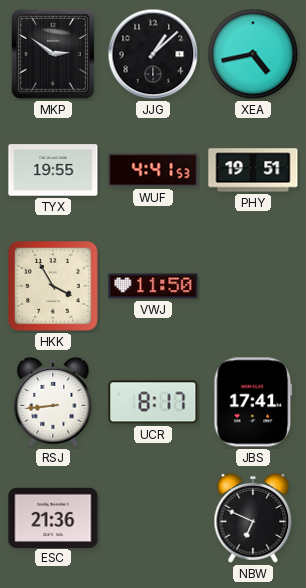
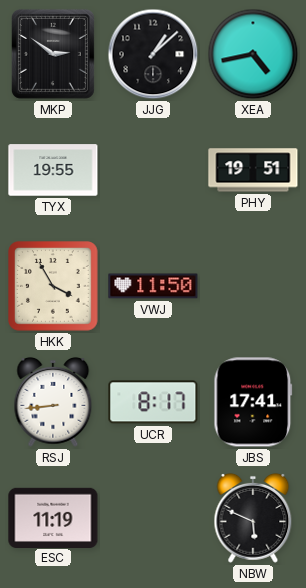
WUF: 4:41 -> none (153, 170)
ESC: 21:36 -> 11:19 (53, 517)
NBW: 6:49 -> 5:49 (253, 518)
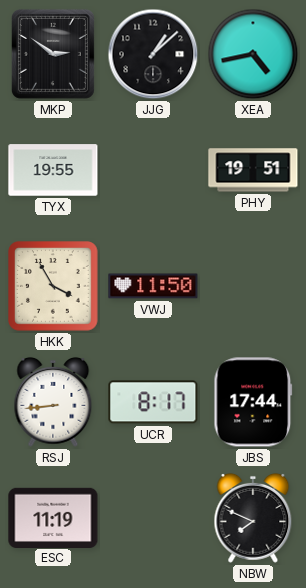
JBS: 17:41 -> 17:44 (253, 402)
NBW: 5:49 -> 7:49 (253, 518)
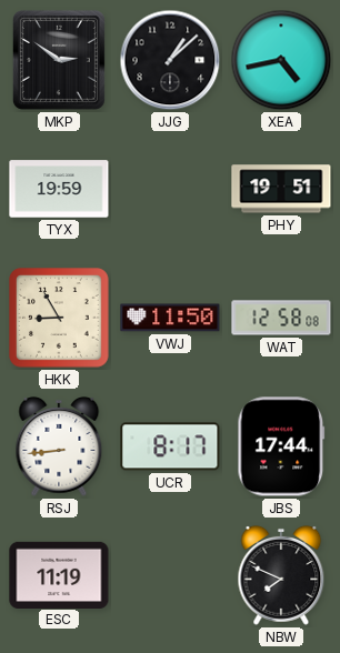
TYX: 19:55 -> 19:59 (59, 189)
HKK: 3:55 -> 8:55 (59, 318)
WAT: none -> 12:58 (281, 318)
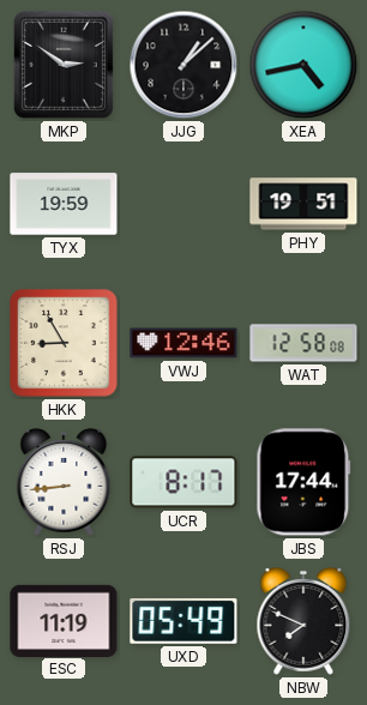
VWJ: 11:50 -> 12:46 (183, 343)
UXD: none -> 05:49 (183, 621)
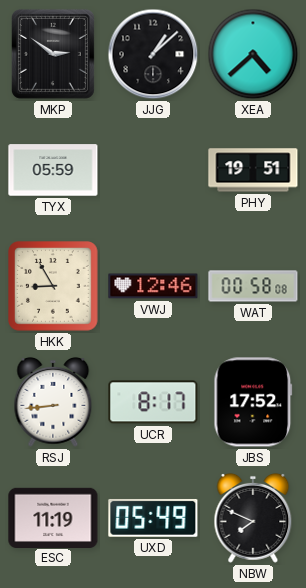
XEA: 4:43 -> 4:38 (253, 54)
TYX: 19:59 -> 05:59 (53, 170)
WAT: 12:58 -> 00:58 (253, 286)
JBS: 17:44 -> 17:52 (253, 402)
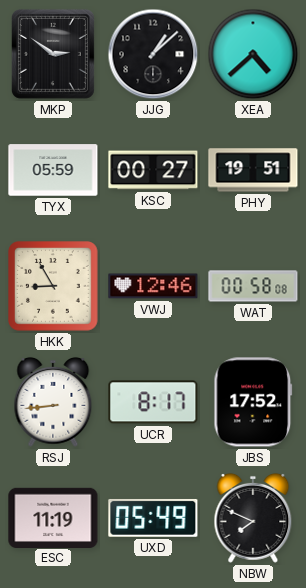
KSC: none -> 00:27 (153, 170)
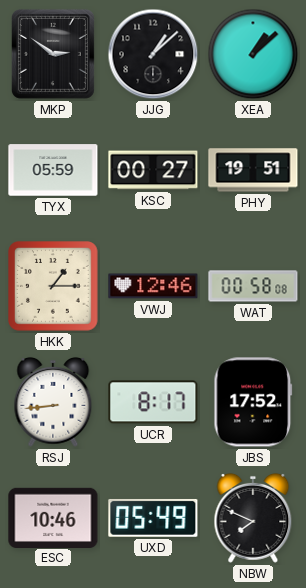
XEA: 4:38 -> 1:08 (253, 54)
HKK: 8:55 -> 1:15 (53, 286)
ESC: 11:19 -> 10:46 (53, 517)
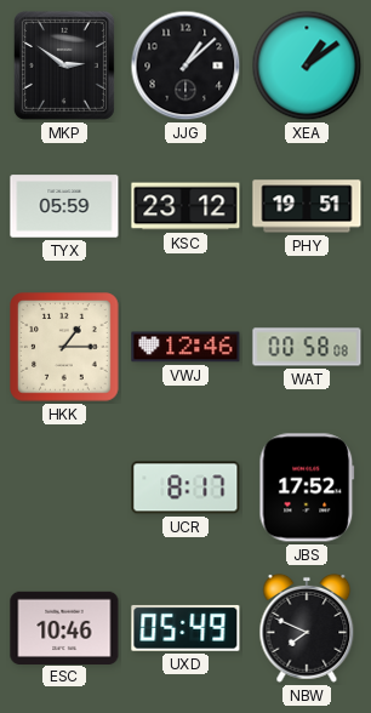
XEA: 1:08 -> 1:09 (307, 65)
KSC: 00:27 -> 23:12 (185, 206)
RSJ: 8:44 -> none (53, 402)
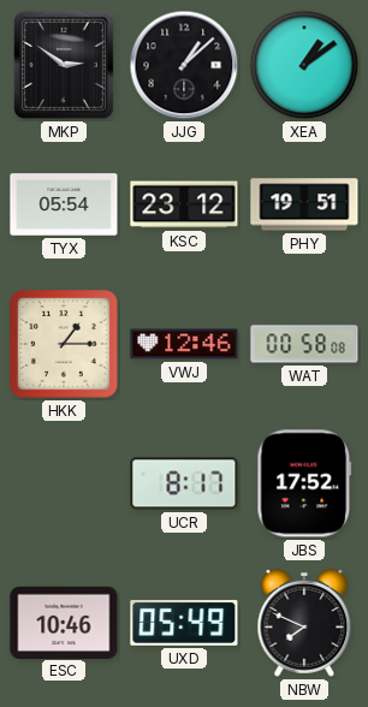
TYX: 05:59 -> 05:54 (64, 204)
